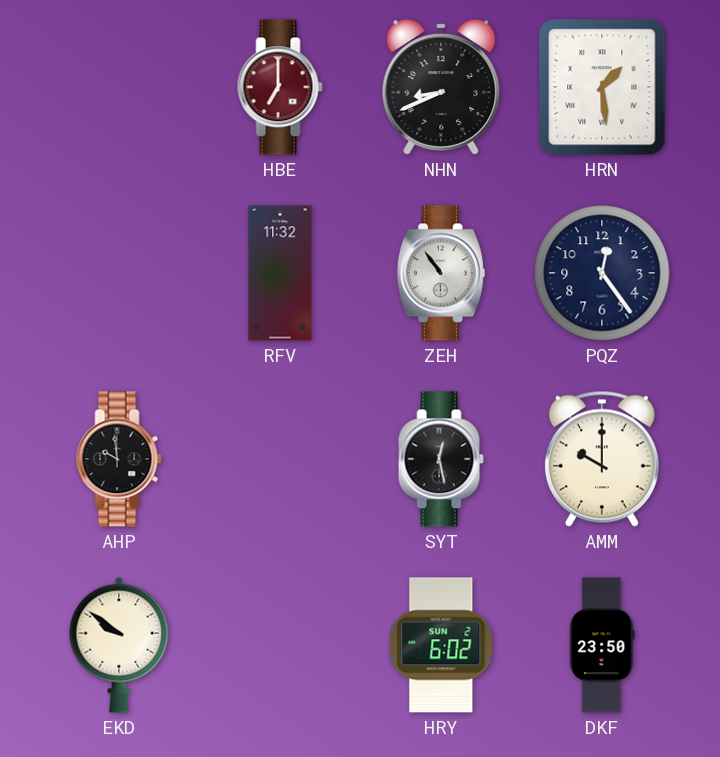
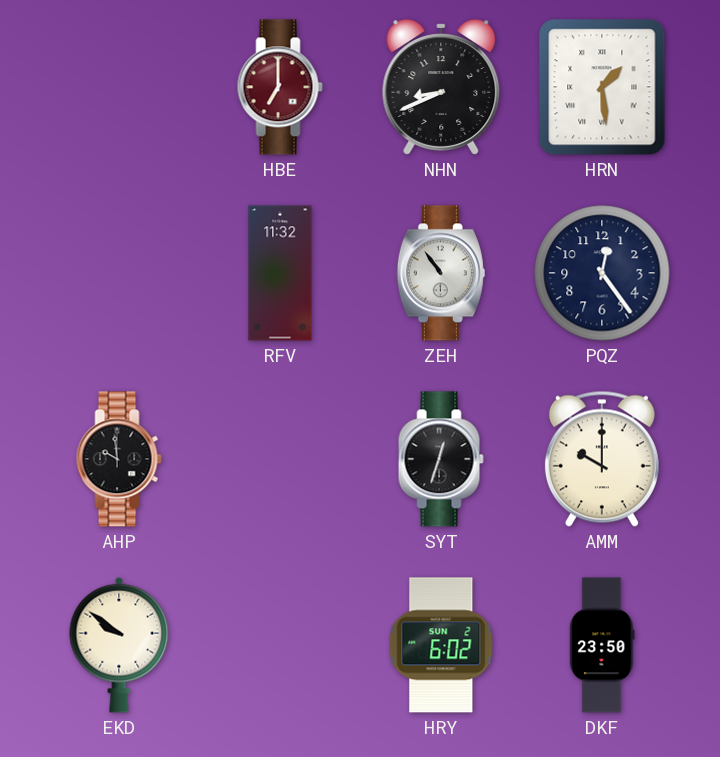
SYT: 12:28 -> 12:33 (441, 459)
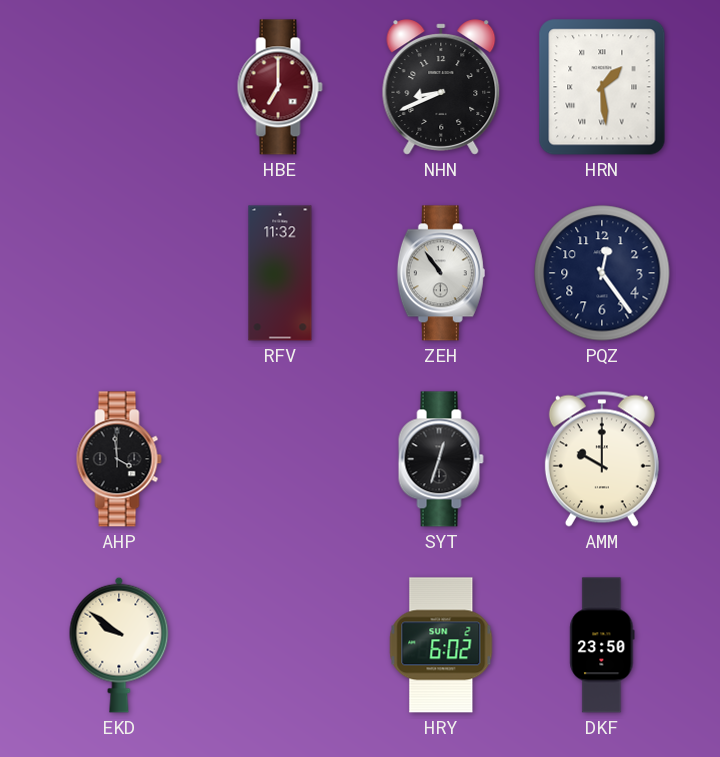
AHP: 9:59 -> 3:59 (119, 459)
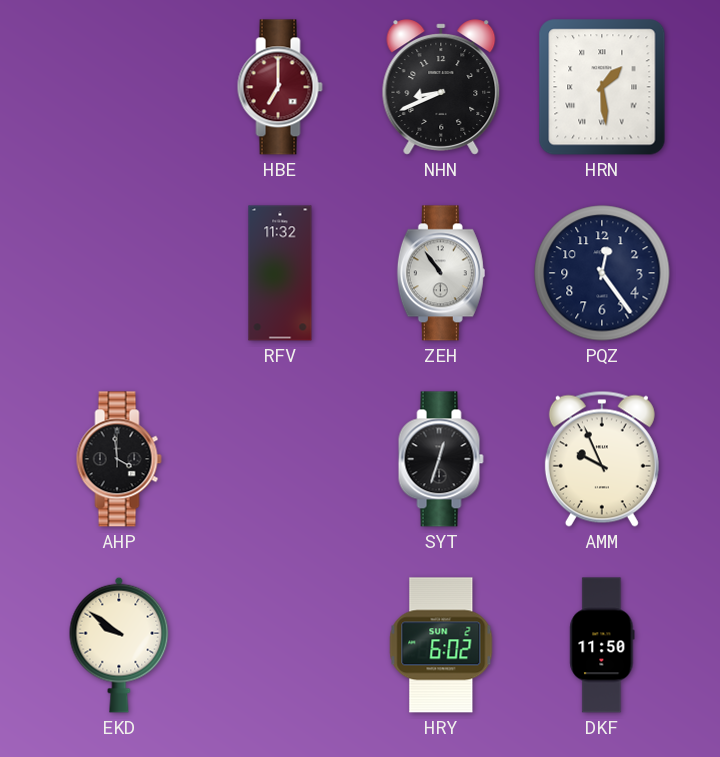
AMM: 10:00 -> 9:56 (602, 459)
DKF: 23:50 -> 11:50 (602, 645)
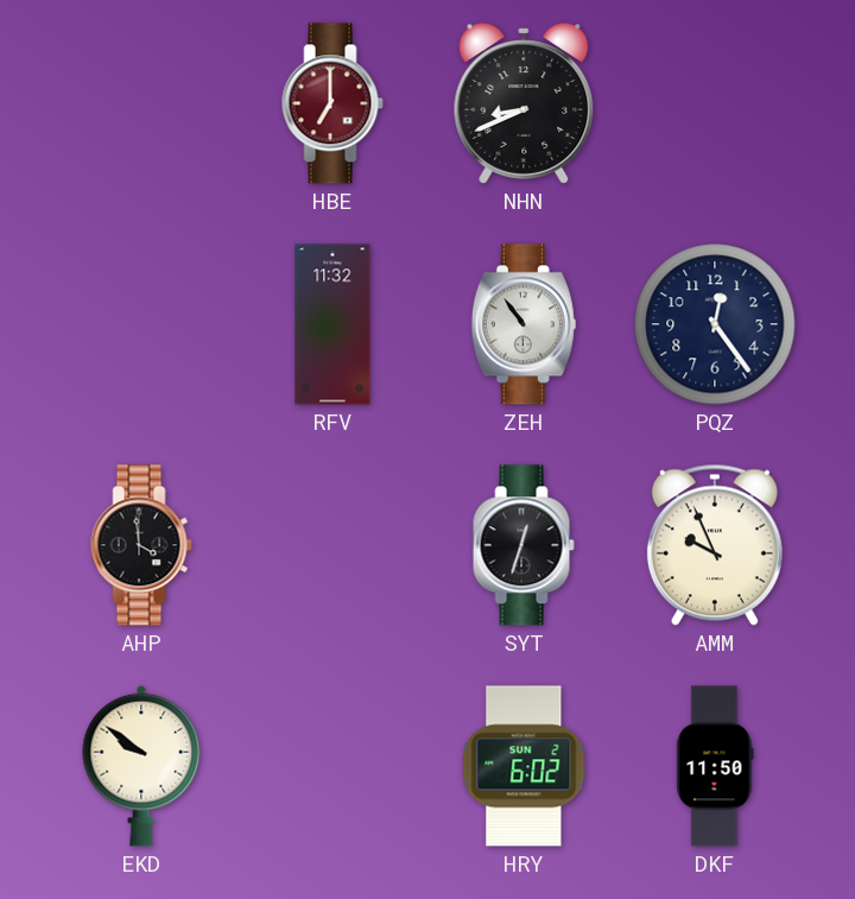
HRN: 1:29 -> none (602, 87)
